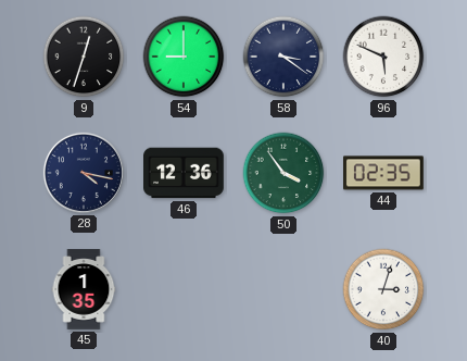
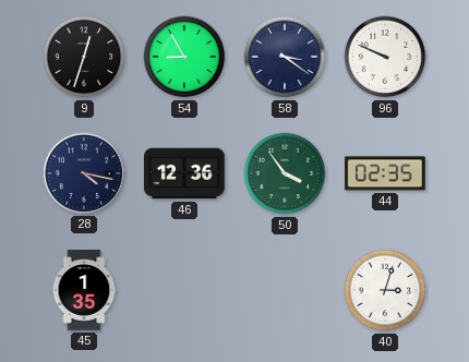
54: 9:00 -> 8:55 (184, 57)
96: 5:49 -> 9:49 (385, 57)
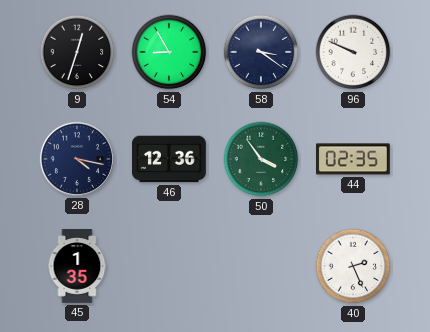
40: 3:03 -> 2:26 (353, 266)
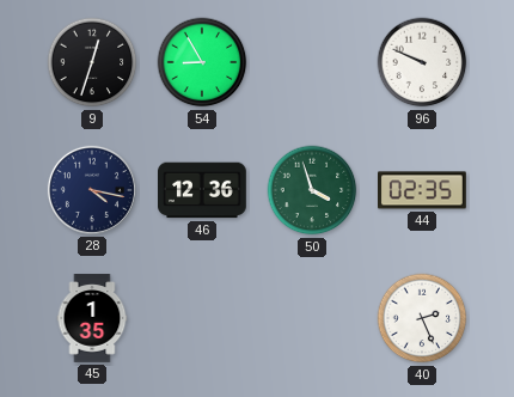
58: 3:21 -> none (261, 52)
50: 3:54 -> 3:57 (312, 190)
